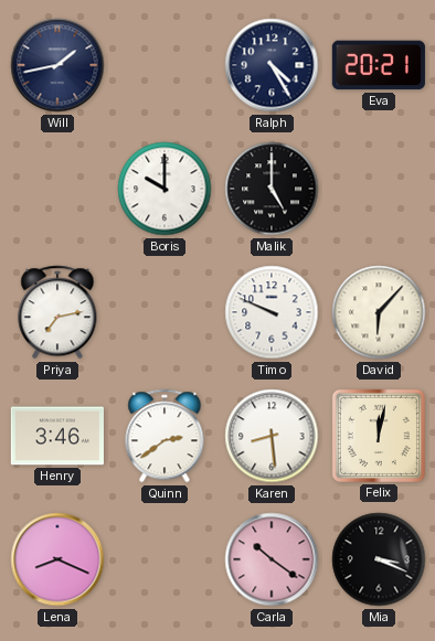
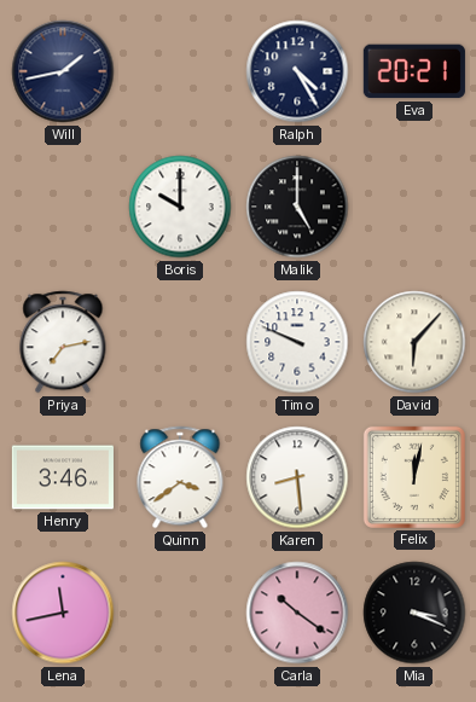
Quinn: 2:39 -> 3:39 (180, 477)
Lena: 8:19 -> 11:43 (63, 613)
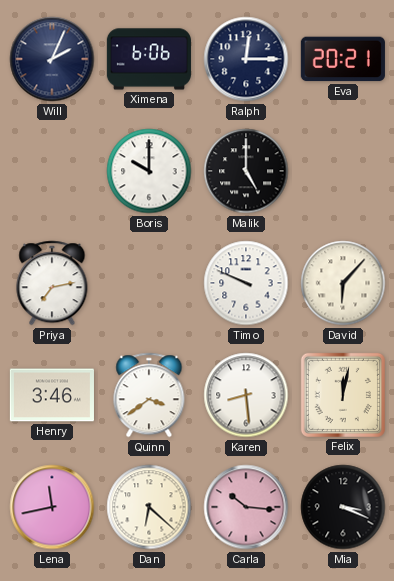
Will: 1:43 -> 2:04 (52, 59)
Ximena: none -> 6:06 (149, 59)
Ralph: 4:25 -> 12:15 (246, 59)
Dan: none -> 6:22 (149, 507)
Carla: 10:21 -> 10:16 (246, 507)
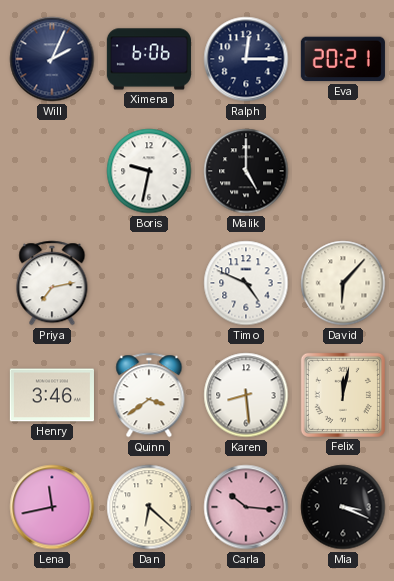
Boris: 10:00 -> 9:32 (149, 171)
Timo: 9:49 -> 4:49 (246, 283)
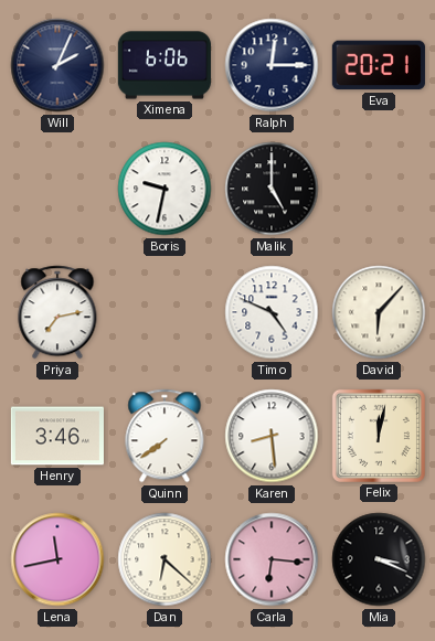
Quinn: 3:39 -> 7:39 (165, 436)
Carla: 10:16 -> 6:16 (272, 559)
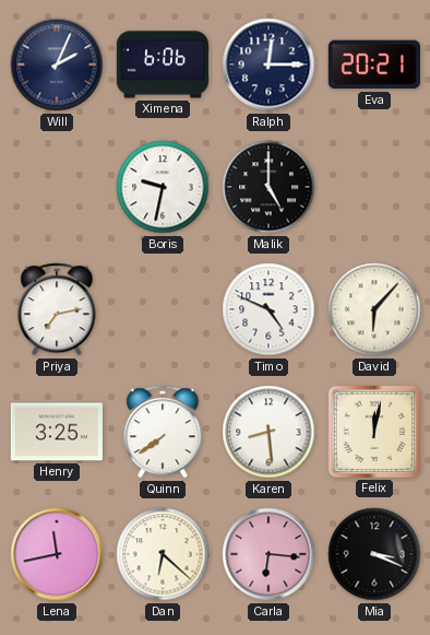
Henry: 3:46 -> 3:25 (57, 432)
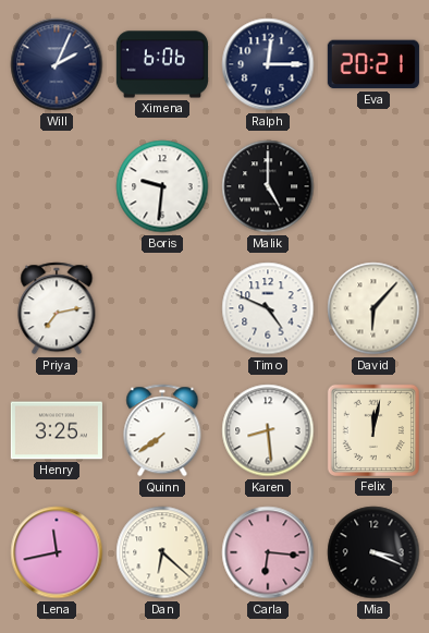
Boris: 9:32 -> 9:31 (162, 186)
